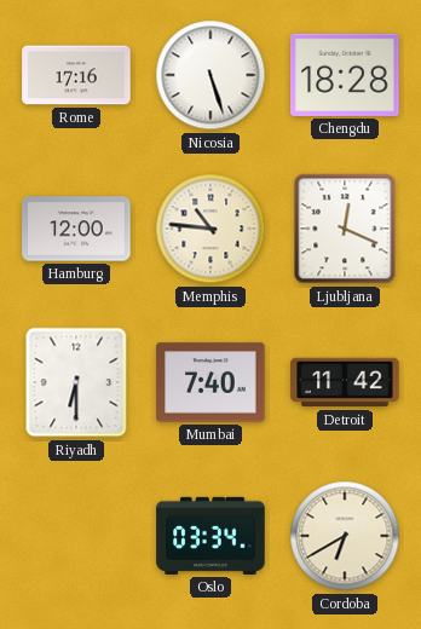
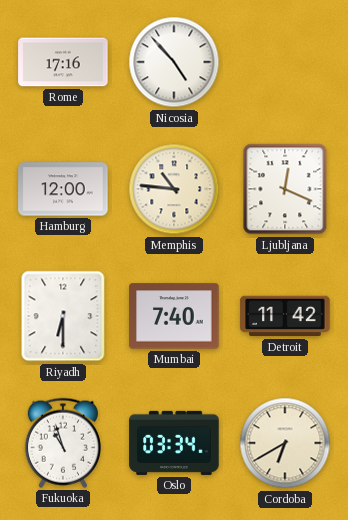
Nicosia: 5:27 -> 4:53 (174, 62)
Chengdu: 18:28 -> none (345, 75)
Fukuoka: none -> 10:57 (63, 443)
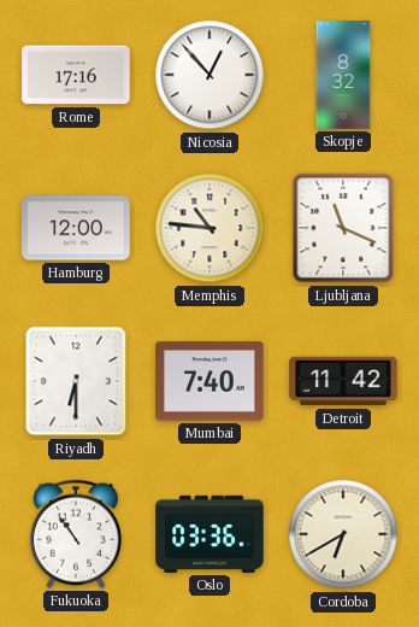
Nicosia: 4:53 -> 12:53 (209, 75)
Skopje: none -> 8:32 (343, 75)
Ljubljana: 12:19 -> 11:19 (343, 228)
Fukuoka: 10:57 -> 10:54 (76, 534)
Oslo: 03:34 -> 03:36 (209, 534)
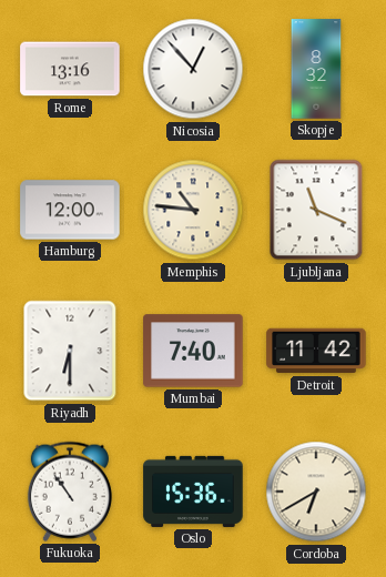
Rome: 17:16 -> 13:16 (70, 69)
Oslo: 03:36 -> 15:36 (193, 492)
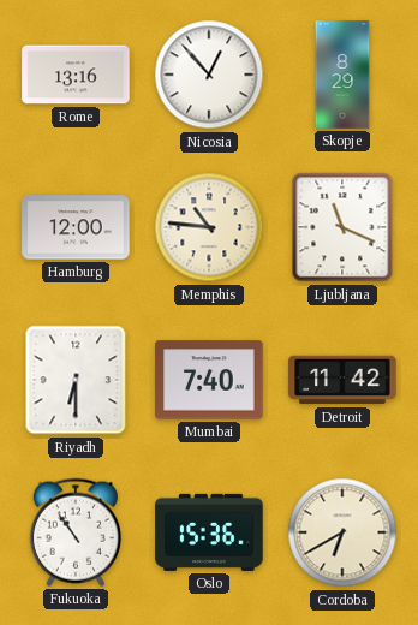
Skopje: 8:32 -> 8:29 (342, 75)
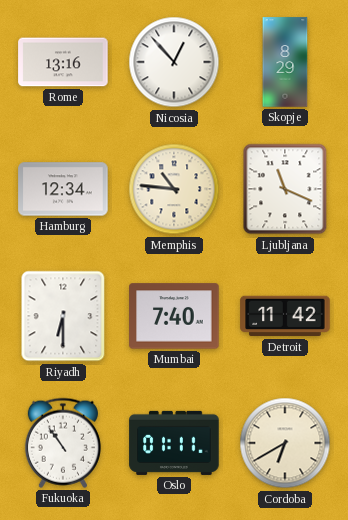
Hamburg: 12:00 -> 12:34 (63, 189)
Oslo: 15:36 -> 01:11 (174, 443)
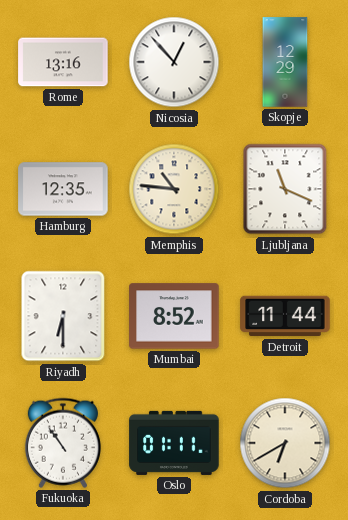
Skopje: 8:29 -> 12:29 (285, 62)
Hamburg: 12:34 -> 12:35 (63, 189)
Mumbai: 7:40 -> 8:52 (174, 316)
Detroit: 11:42 -> 11:44 (285, 316)
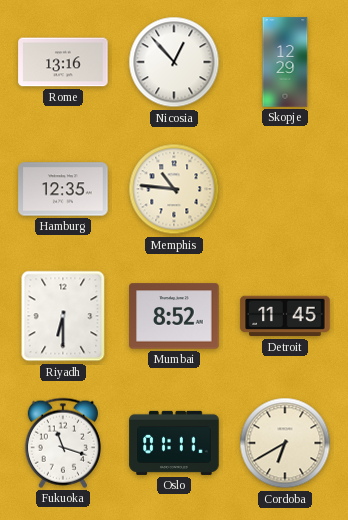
Ljubljana: 11:19 -> none (285, 189)
Detroit: 11:44 -> 11:45 (285, 316)
Fukuoka: 10:54 -> 11:18 (63, 443)
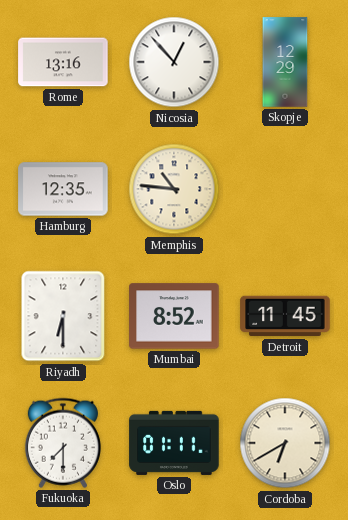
Fukuoka: 11:18 -> 7:30 (63, 443)
